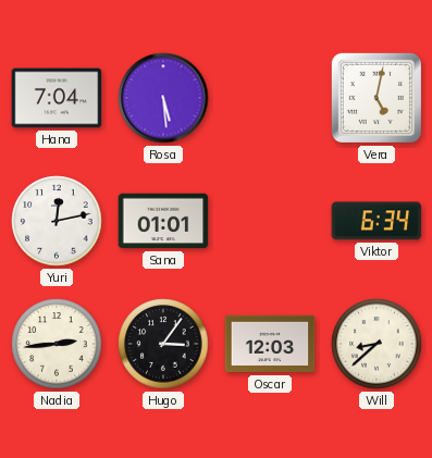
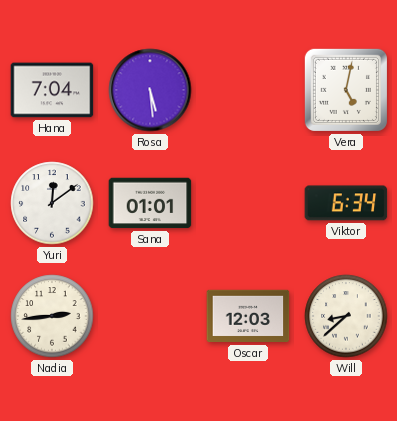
Yuri: 12:13 -> 12:09 (52, 203)
Hugo: 3:06 -> none (163, 344)
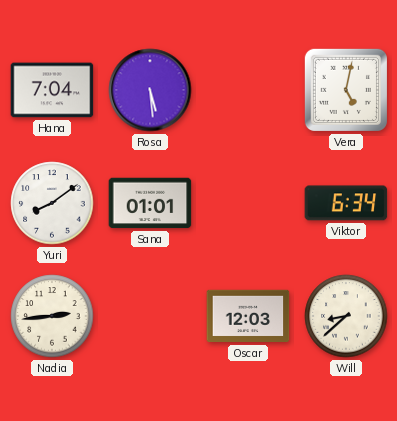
Yuri: 12:09 -> 8:09 (52, 203)
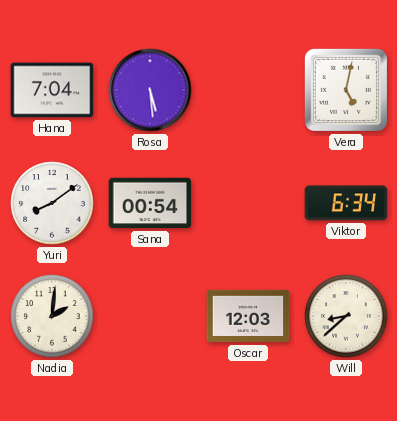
Sana: 01:01 -> 00:54 (150, 203)
Nadia: 2:44 -> 2:01 (52, 316)
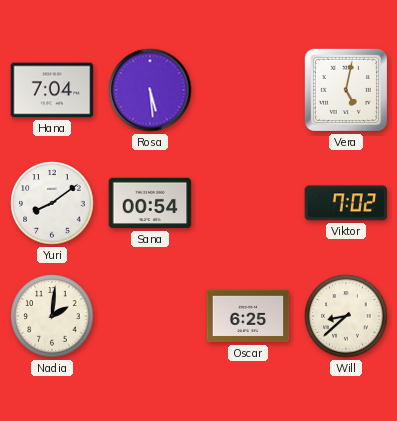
Viktor: 6:34 -> 7:02 (346, 203)
Oscar: 12:03 -> 6:25 (248, 316)
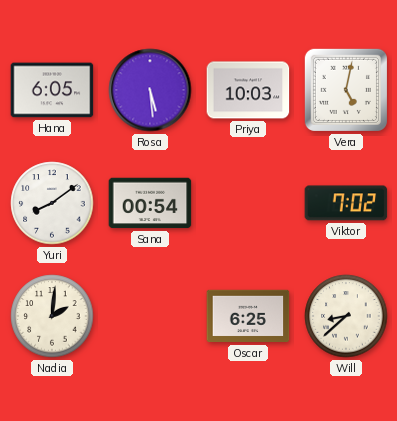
Hana: 7:04 -> 6:05 (52, 90)
Priya: none -> 10:03 (248, 90)
